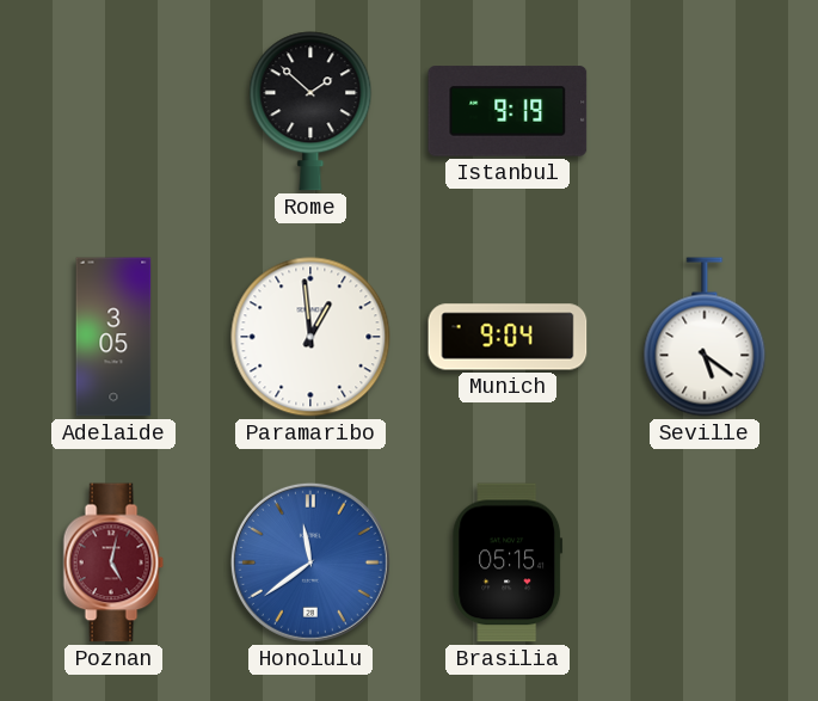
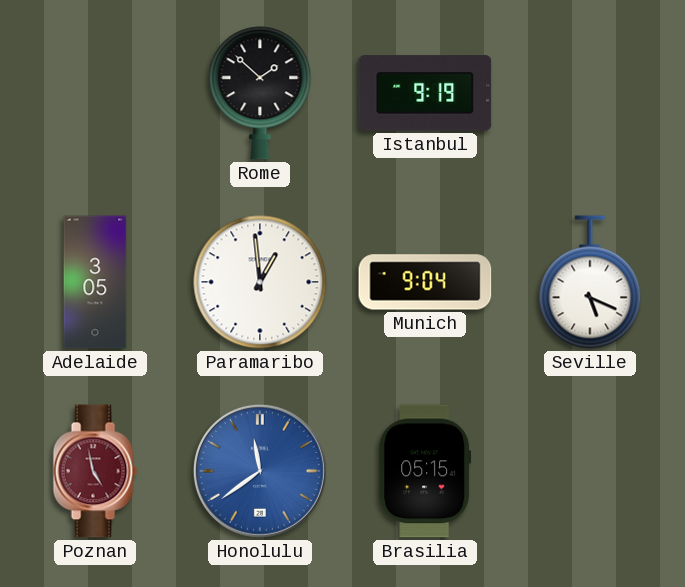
Seville: 5:21 -> 5:19 (590, 282)
Poznan: 5:02 -> 4:58 (95, 471)
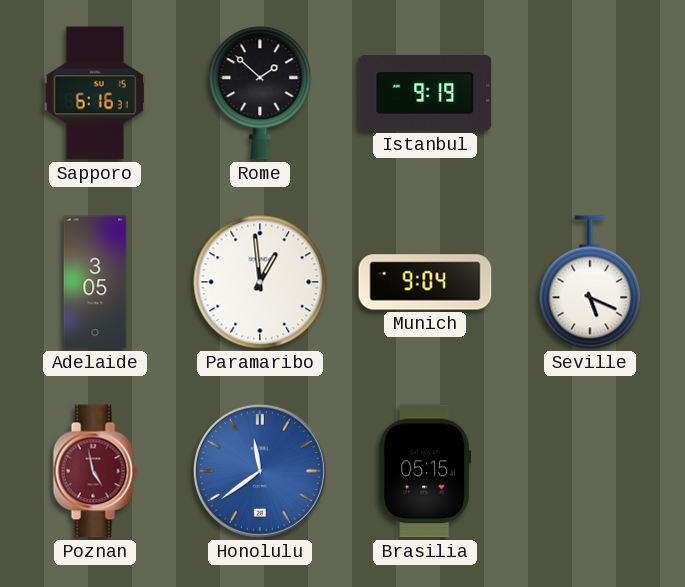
Sapporo: none -> 6:16 (95, 93)
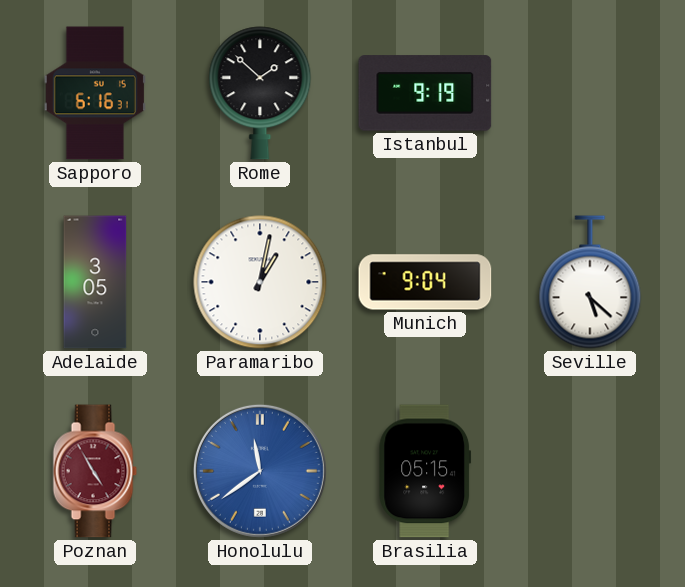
Paramaribo: 12:59 -> 1:02 (260, 282)
Seville: 5:19 -> 5:22 (590, 282)
Poznan: 4:58 -> 4:55 (95, 471)
